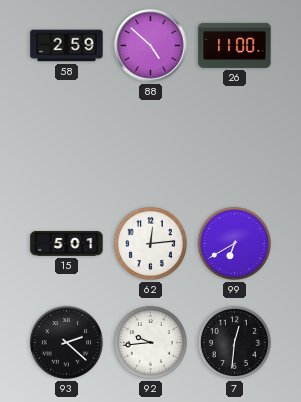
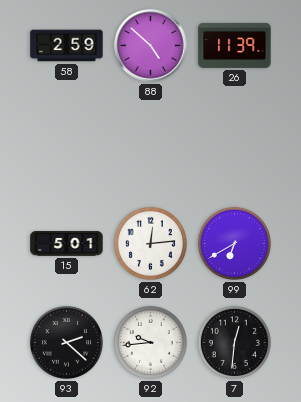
26: 11:00 -> 11:39 (235, 45)
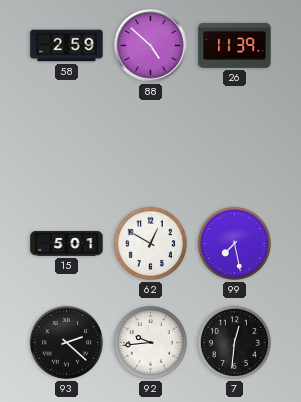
62: 12:14 -> 12:50 (150, 243)
99: 6:40 -> 7:28 (234, 243)
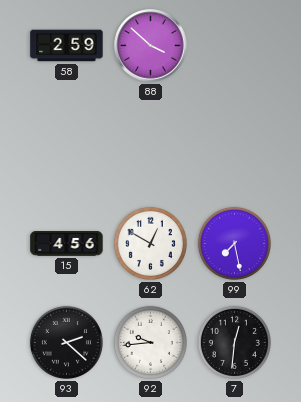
88: 4:52 -> 3:52 (151, 46)
26: 11:39 -> none (235, 45)
15: 5:01 -> 4:56 (67, 244)
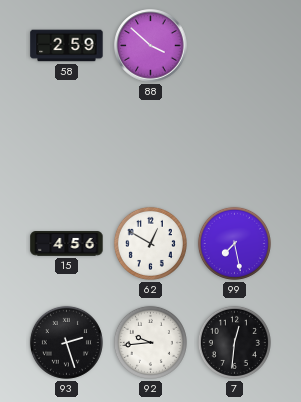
93: 2:22 -> 2:27 (66, 342)
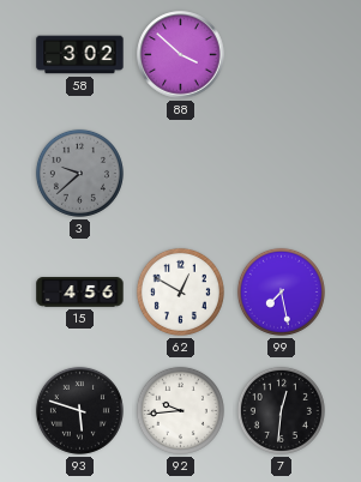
58: 2:59 -> 3:02 (80, 55)
3: none -> 9:38 (79, 173)
93: 2:27 -> 5:48 (79, 410)
